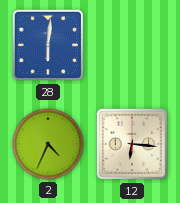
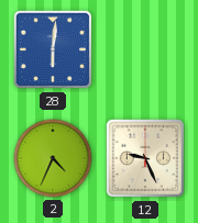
12: 6:16 -> 9:26 (145, 158)
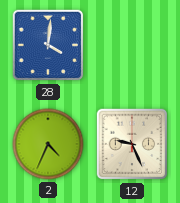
28: 6:01 -> 4:01 (48, 45)
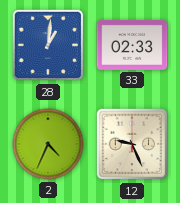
28: 4:01 -> 1:01 (48, 45)
33: none -> 02:33 (132, 45)
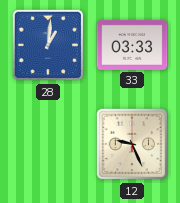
33: 02:33 -> 03:33 (132, 45)
2: 4:34 -> none (48, 144)
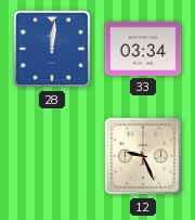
28: 1:01 -> 12:01 (52, 49)
33: 03:33 -> 03:34 (143, 49)
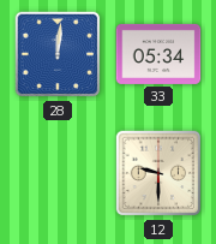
33: 03:34 -> 05:34 (158, 54)
12: 9:26 -> 9:30 (158, 173)
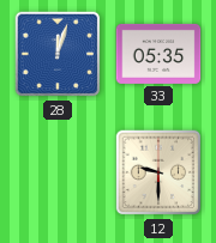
28: 12:01 -> 12:03 (58, 54)
33: 05:34 -> 05:35 (158, 54)
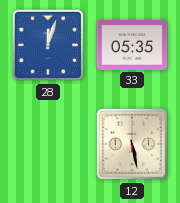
12: 9:30 -> 5:28 (132, 144)
